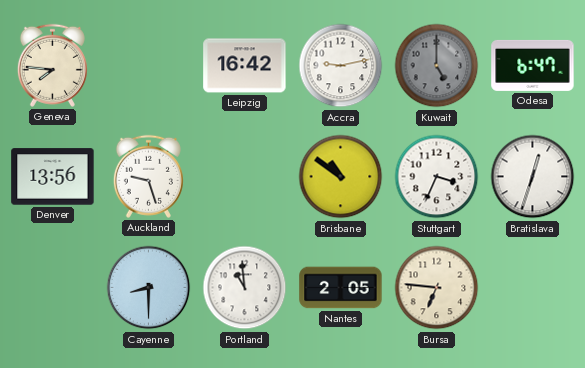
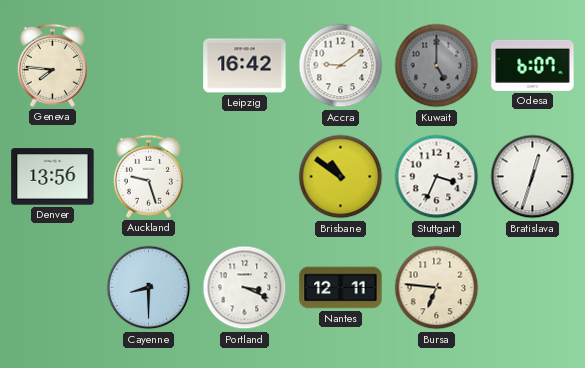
Accra: 9:13 -> 9:09 (341, 66)
Odesa: 6:47 -> 6:07 (533, 65)
Portland: 10:59 -> 3:19 (245, 288)
Nantes: 2:05 -> 12:11 (341, 288)
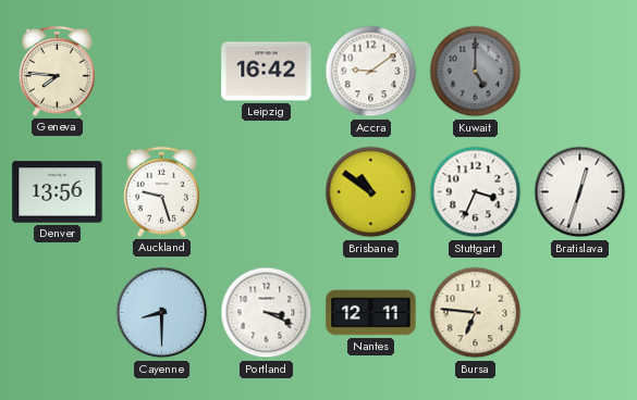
Odesa: 6:07 -> none (533, 65)
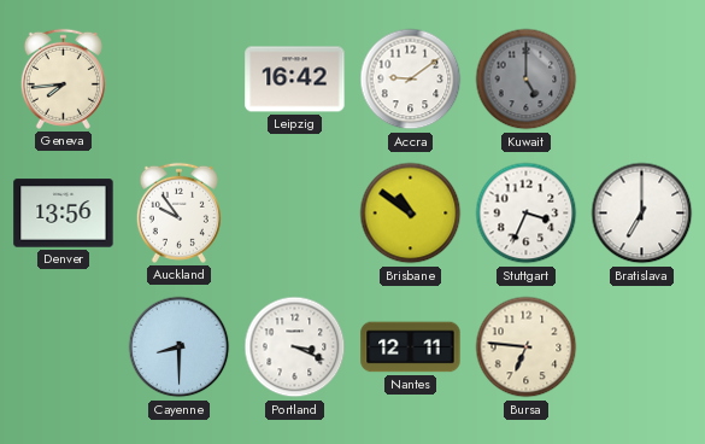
Geneva: 7:46 -> 7:44 (63, 78)
Auckland: 9:27 -> 9:54 (178, 212)
Bratislava: 12:33 -> 7:00 (642, 214)
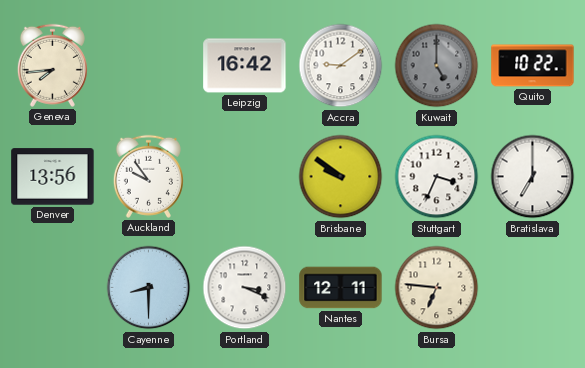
Quito: none -> 10:22 (533, 66)
Brisbane: 10:51 -> 9:51 (341, 177)
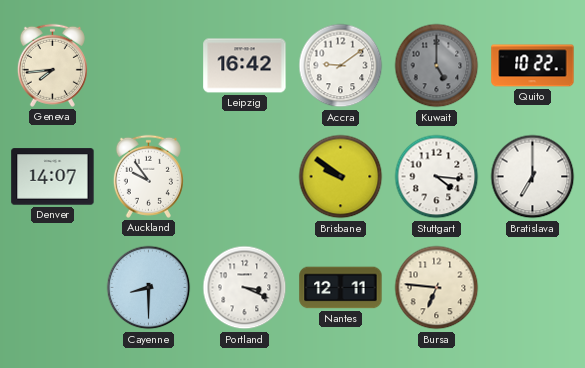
Denver: 13:56 -> 14:07 (53, 177)
Stuttgart: 3:34 -> 4:16 (437, 177)
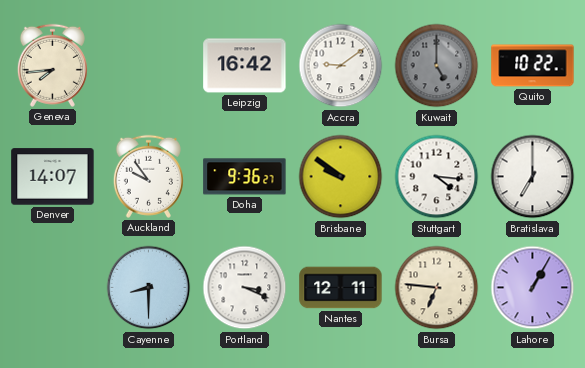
Doha: none -> 9:36 (245, 177)
Lahore: none -> 1:05 (533, 288)
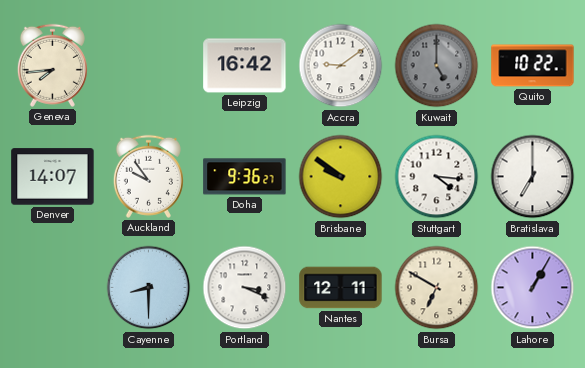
Bursa: 6:46 -> 6:50 (437, 288)
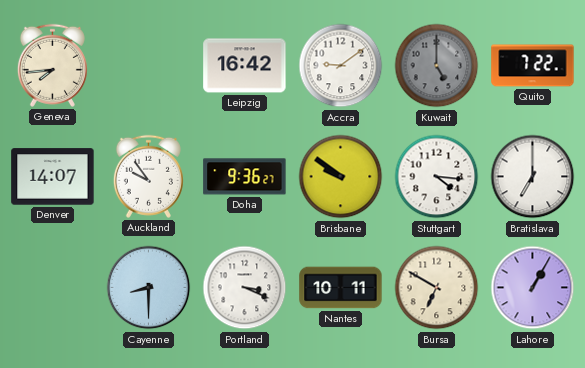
Quito: 10:22 -> 7:22 (533, 66)
Nantes: 12:11 -> 10:11 (341, 288)
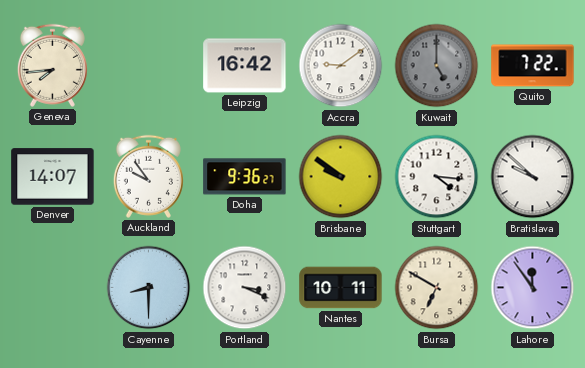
Bratislava: 7:00 -> 9:52 (533, 177)
Lahore: 1:05 -> 11:54 (533, 288)
